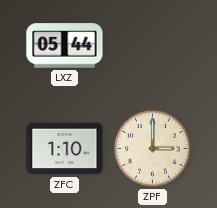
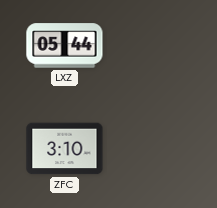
ZFC: 1:10 -> 3:10 (65, 149)
ZPF: 3:00 -> none (152, 148)
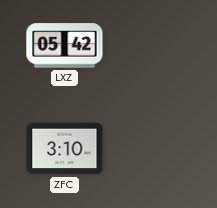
LXZ: 05:44 -> 05:42 (65, 46)
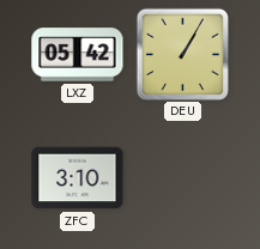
DEU: none -> 1:05 (182, 54)
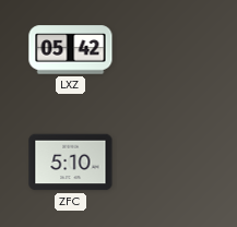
DEU: 1:05 -> none (182, 54)
ZFC: 3:10 -> 5:10 (71, 163)
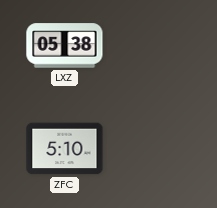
LXZ: 05:42 -> 05:38 (65, 46)
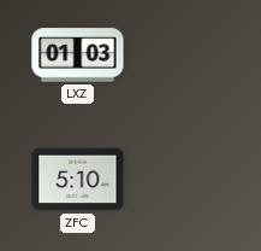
LXZ: 05:38 -> 01:03 (78, 56)
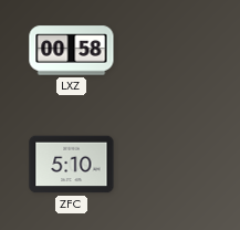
LXZ: 01:03 -> 00:58 (72, 51)
